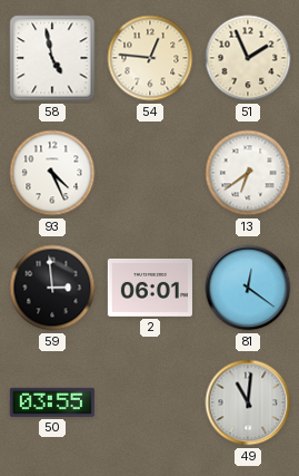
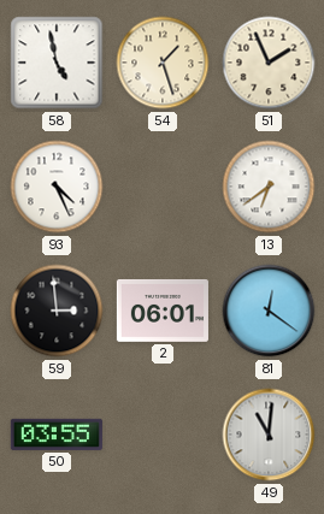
54: 12:46 -> 1:27 (163, 63)
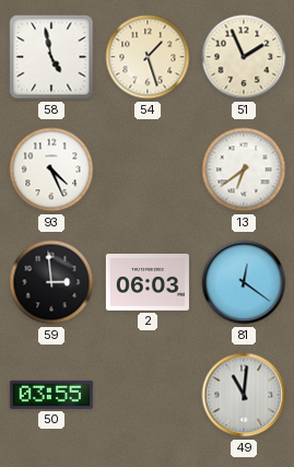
2: 06:01 -> 06:03 (148, 282)
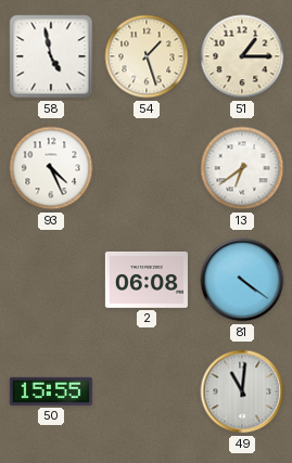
51: 1:56 -> 1:15 (242, 56)
59: 2:59 -> none (51, 282)
2: 06:03 -> 06:08 (147, 280)
81: 12:21 -> 4:21 (242, 280)
50: 03:55 -> 15:55 (51, 391)
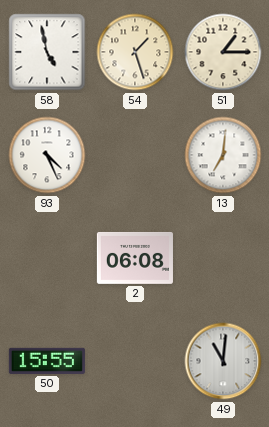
13: 6:39 -> 7:01 (223, 155)
81: 4:21 -> none (242, 280)
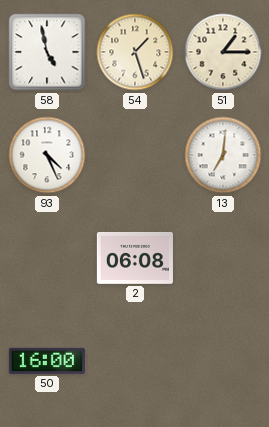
50: 15:55 -> 16:00 (47, 361)
49: 11:01 -> none (223, 361)
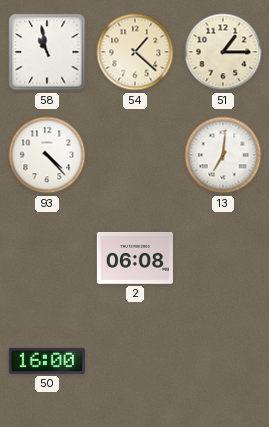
58: 4:58 -> 10:58 (47, 52)
54: 1:27 -> 1:22 (135, 52)
93: 4:26 -> 4:23 (47, 155)
